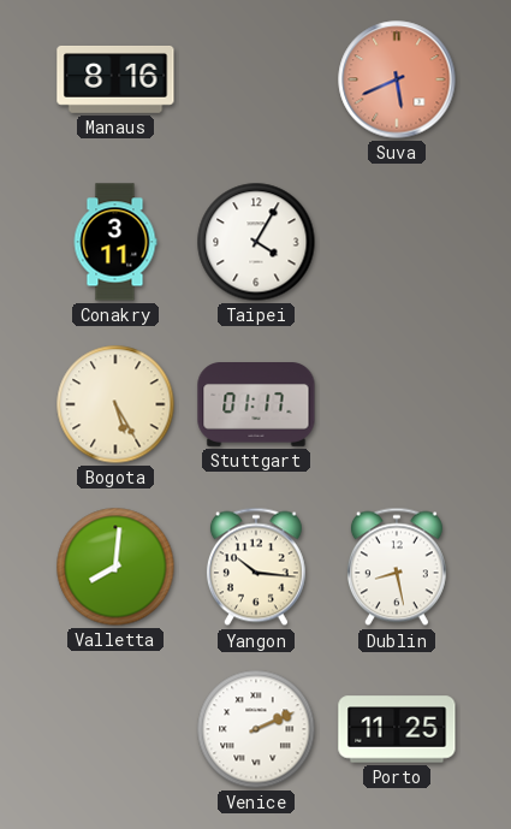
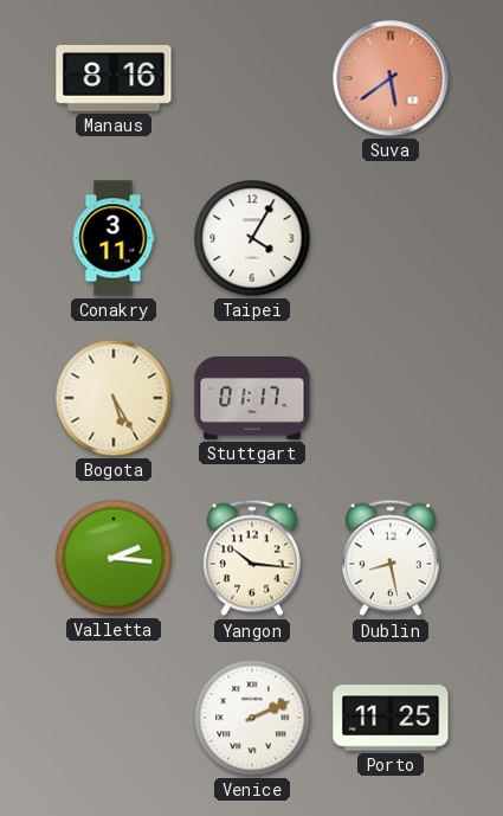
Suva: 5:41 -> 5:39 (391, 78)
Valletta: 8:01 -> 2:16 (114, 558)
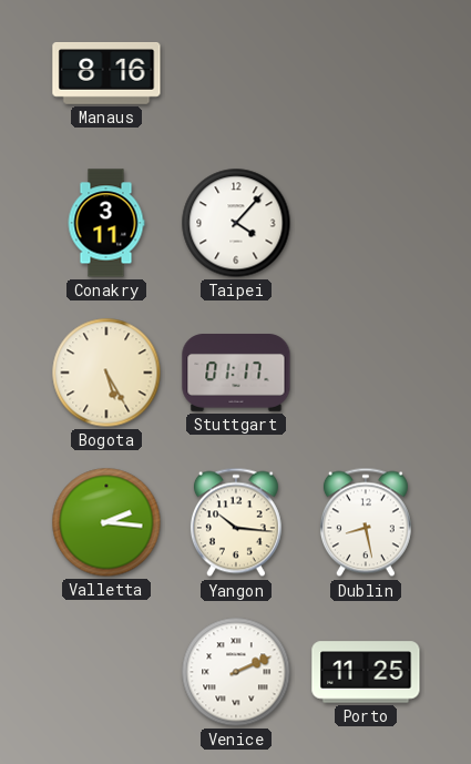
Suva: 5:39 -> none (391, 78)
Taipei: 4:05 -> 4:07 (236, 223)
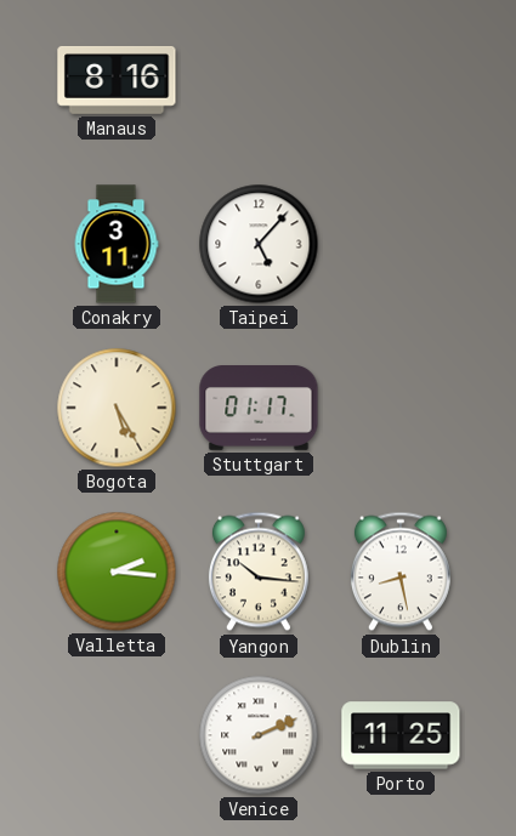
Taipei: 4:07 -> 5:07 (259, 244)
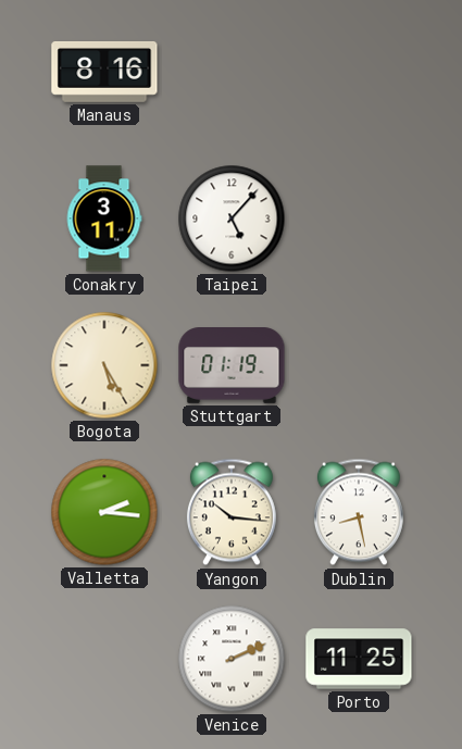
Stuttgart: 01:17 -> 01:19 (232, 365)
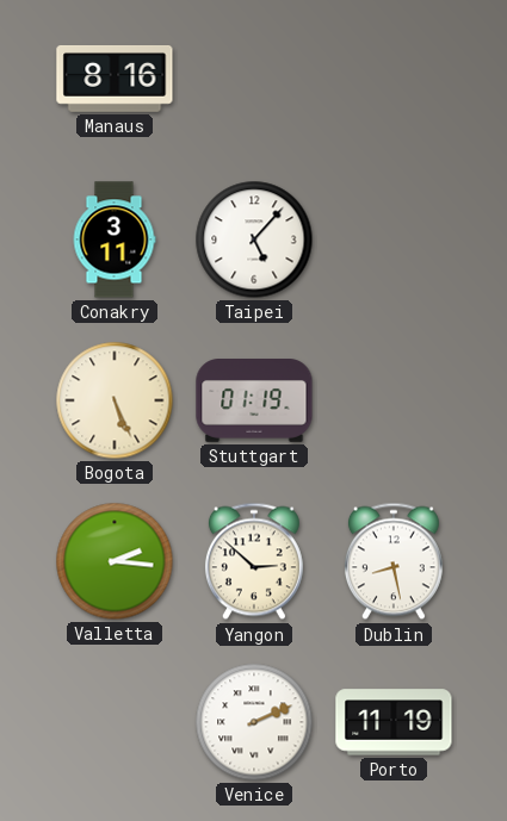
Bogota: 5:25 -> 5:26 (115, 400)
Yangon: 10:16 -> 2:52 (254, 561)
Porto: 11:25 -> 11:19 (394, 722)
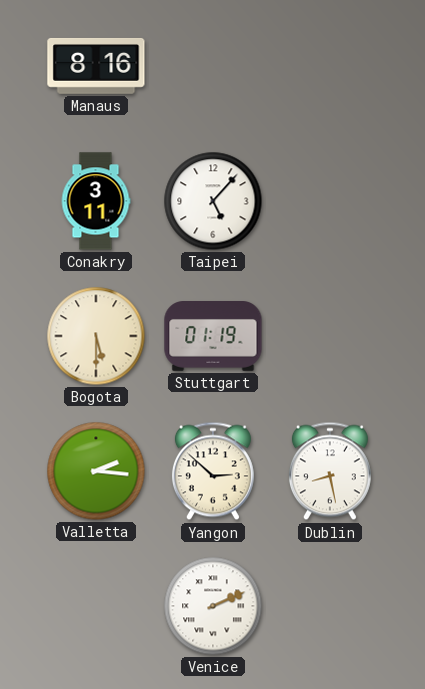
Bogota: 5:26 -> 5:30 (96, 336)
Porto: 11:19 -> none (394, 722)
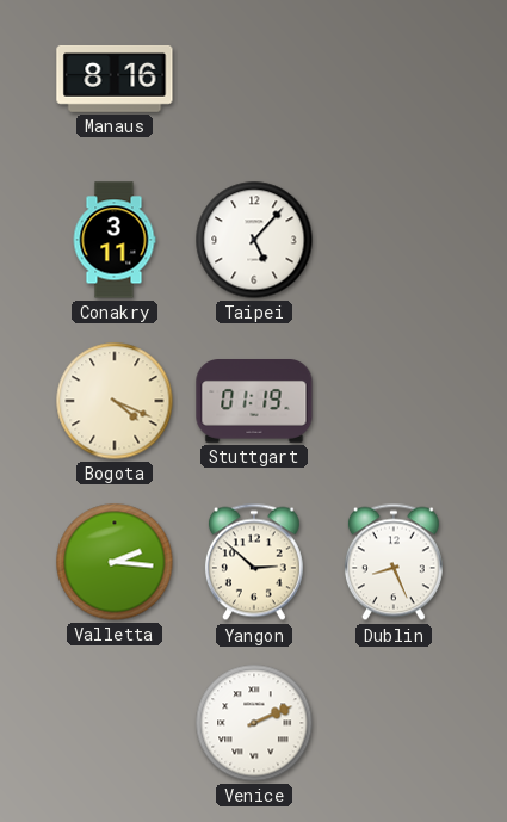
Bogota: 5:30 -> 4:19 (115, 401)
Dublin: 8:28 -> 8:26 (394, 562)
